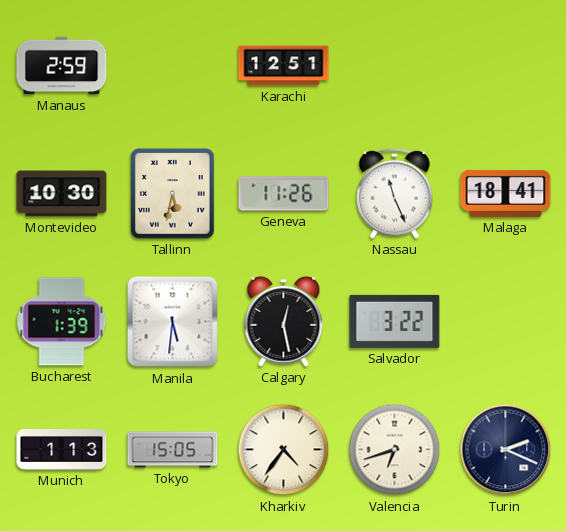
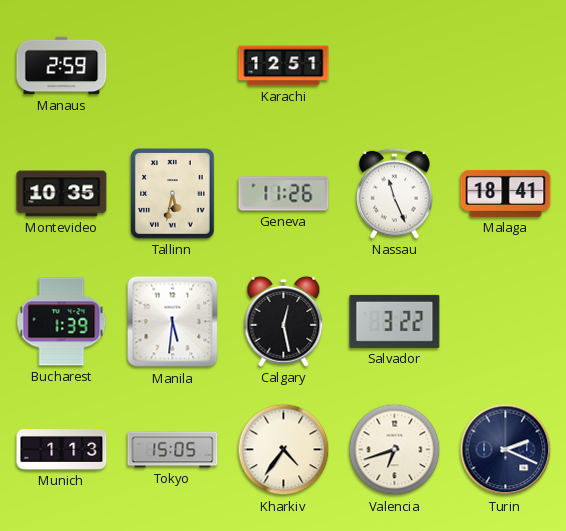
Montevideo: 10:30 -> 10:35 (62, 194)
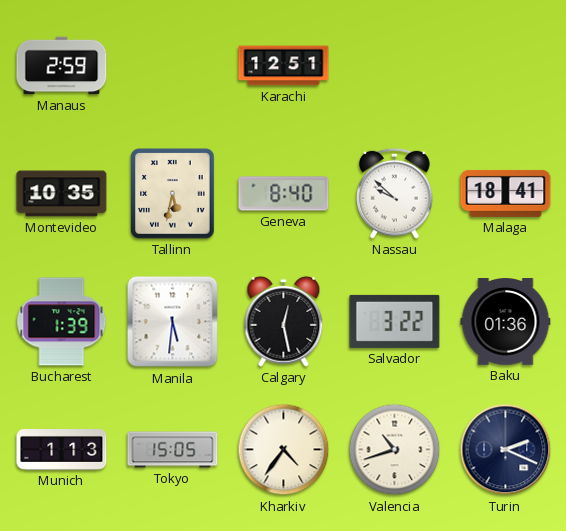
Geneva: 11:26 -> 8:40 (284, 194)
Nassau: 11:26 -> 9:52 (395, 193)
Baku: none -> 01:36 (506, 322)
Valencia: 6:42 -> 10:42 (395, 450)
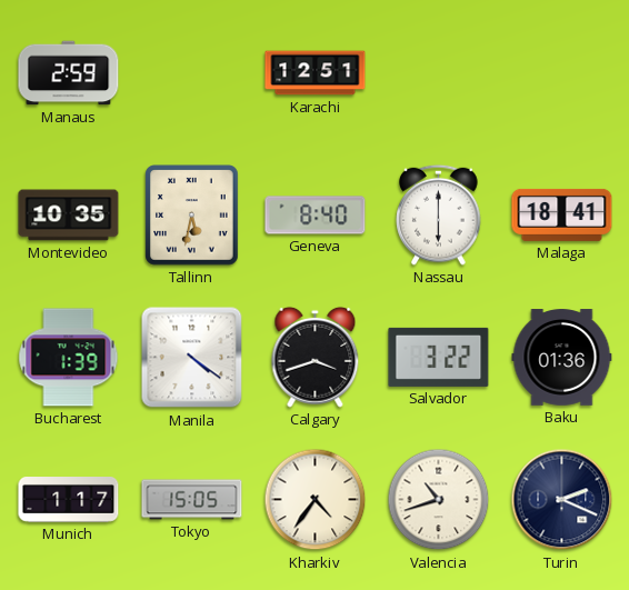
Nassau: 9:52 -> 6:00 (439, 214)
Manila: 5:31 -> 4:21 (192, 358)
Calgary: 12:28 -> 3:42 (316, 357)
Munich: 1:13 -> 1:17 (69, 500)
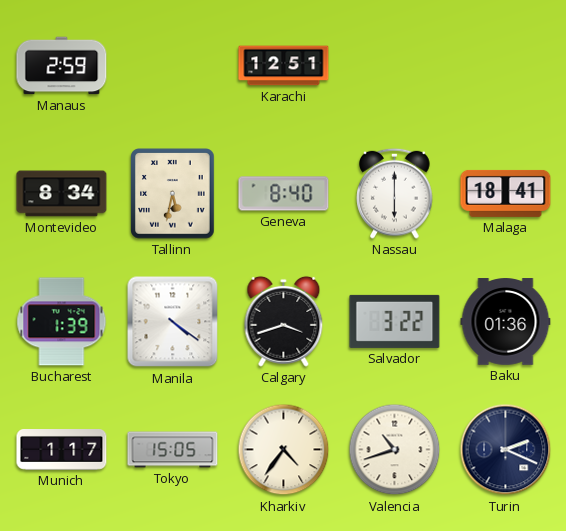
Montevideo: 10:35 -> 8:34 (62, 194)
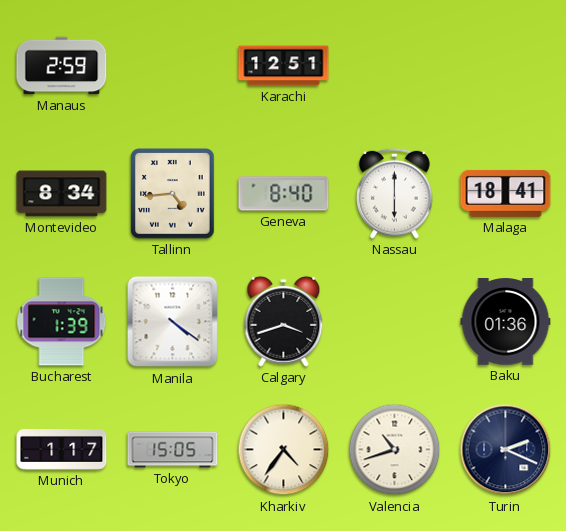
Tallinn: 5:32 -> 4:44 (173, 194)
Salvador: 3:22 -> none (395, 321)
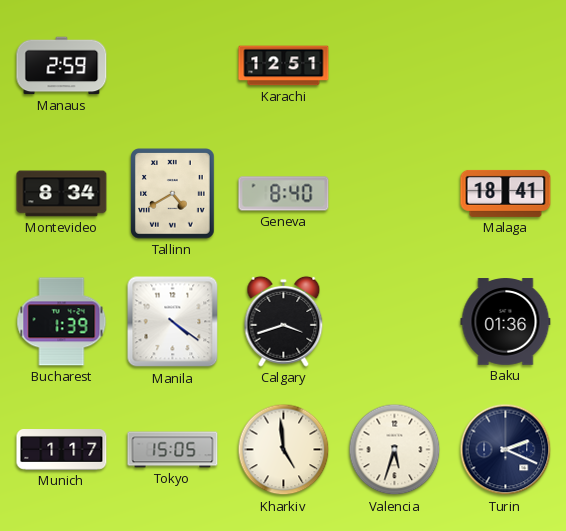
Tallinn: 4:44 -> 4:40 (173, 194)
Nassau: 6:00 -> none (395, 193)
Kharkiv: 4:36 -> 4:59 (284, 450)
Valencia: 10:42 -> 5:33 (395, 450)
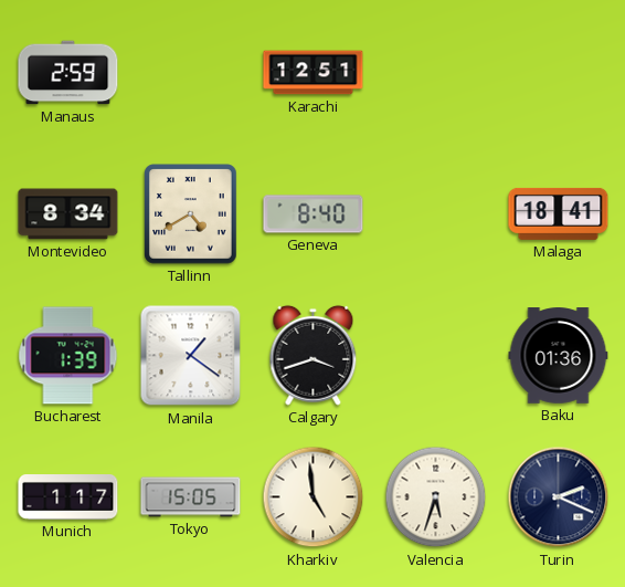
Manila: 4:21 -> 1:21 (191, 356)
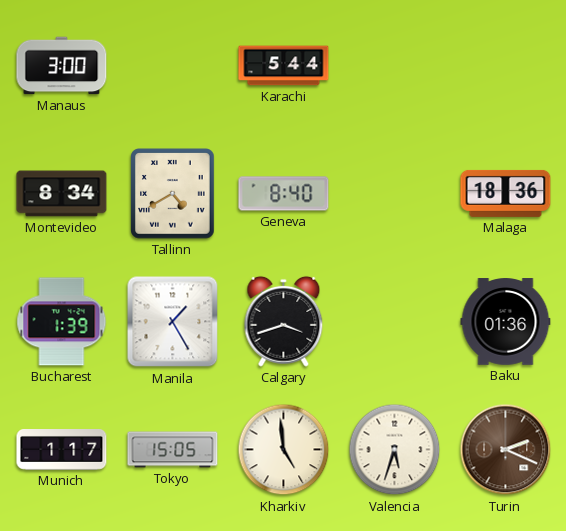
Manaus: 2:59 -> 3:00 (62, 66)
Karachi: 12:51 -> 5:44 (284, 66)
Malaga: 18:41 -> 18:36 (506, 193)
Manila: 1:21 -> 1:25 (173, 322)
Turin dial: navy -> brown (506, 450)
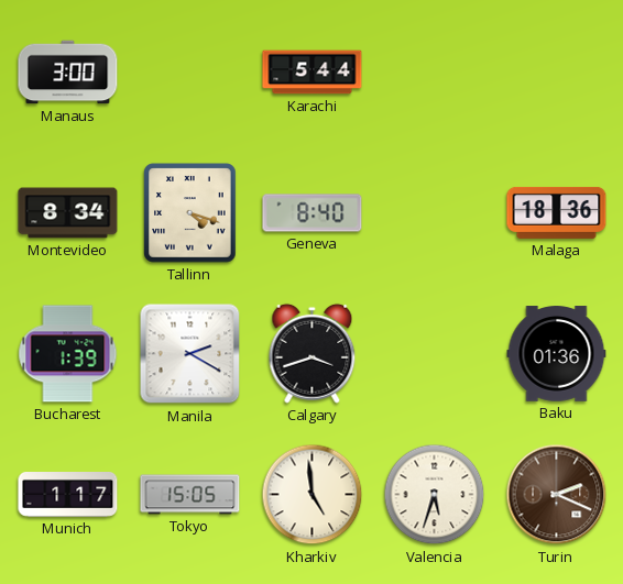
Tallinn: 4:40 -> 4:18 (190, 213)
Manila: 1:25 -> 2:20 (190, 354)
